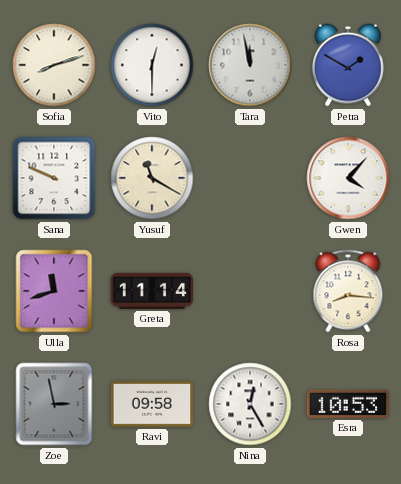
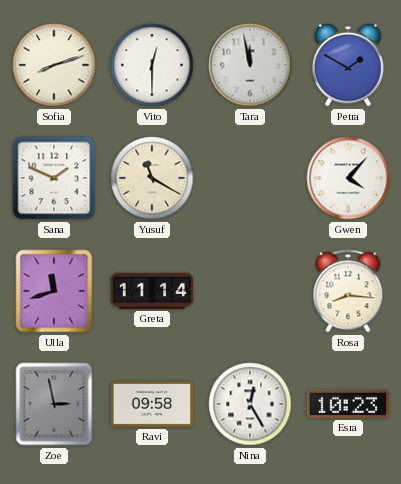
Sana: 9:49 -> 1:49 (54, 178)
Esra: 10:53 -> 10:23 (348, 404)
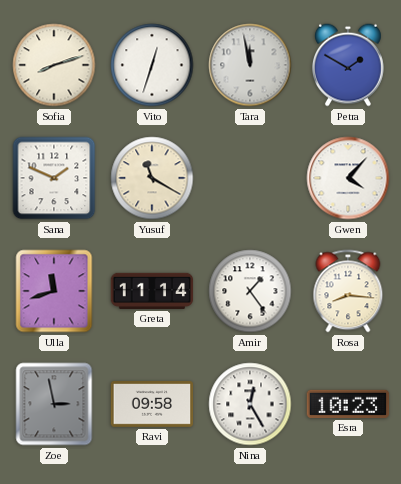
Vito: 12:30 -> 12:33 (152, 65)
Amir: none -> 1:24 (250, 291)
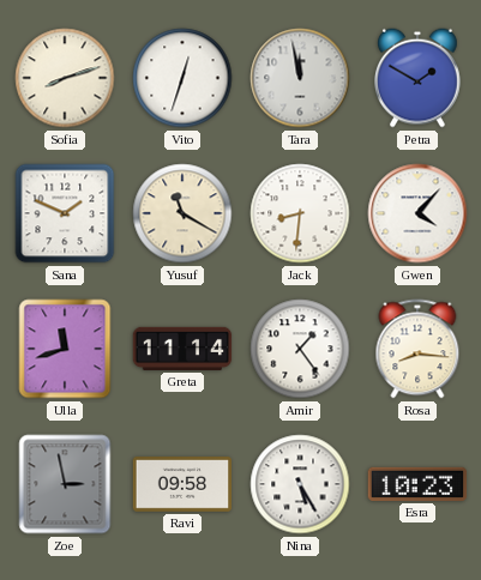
Jack: none -> 8:31 (300, 213)
Nina: 12:25 -> 5:25 (300, 484)
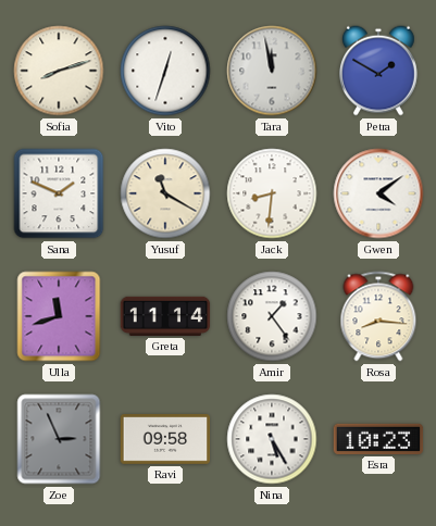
Gwen: 4:07 -> 4:09 (378, 193)
Zoe: 2:58 -> 2:56 (59, 439)
